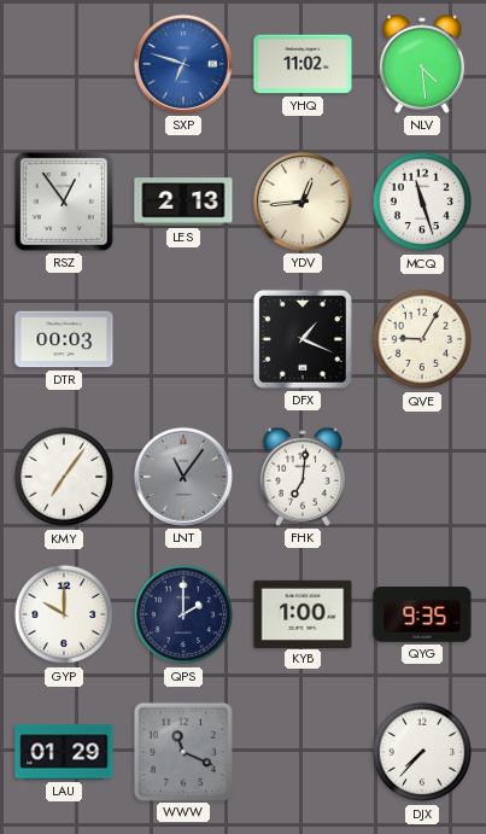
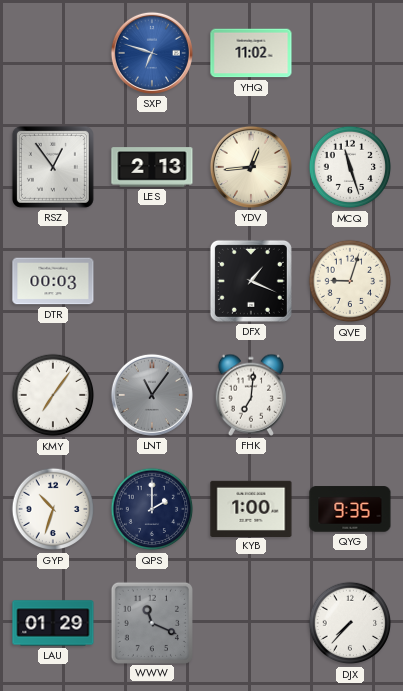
NLV: 4:29 -> none (421, 64)
QVE: 9:05 -> 9:03 (350, 281)
GYP: 10:00 -> 10:33 (53, 509)
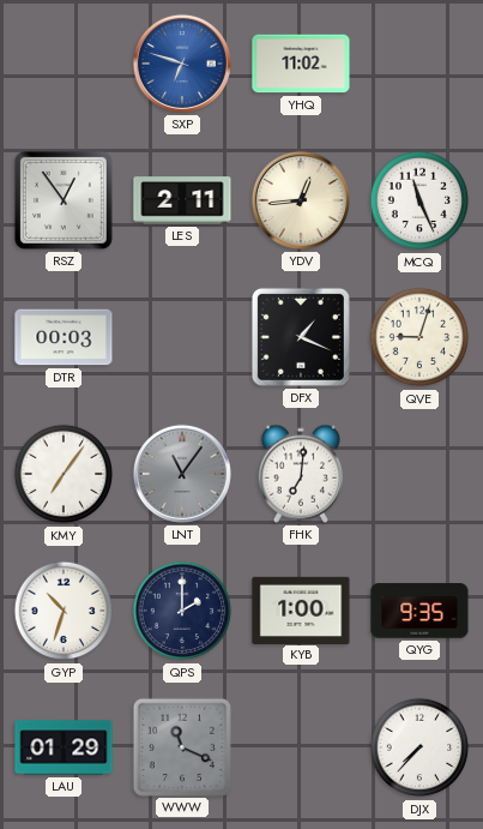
LES: 2:13 -> 2:11 (182, 200)
MCQ: 11:27 -> 11:26 (419, 200)
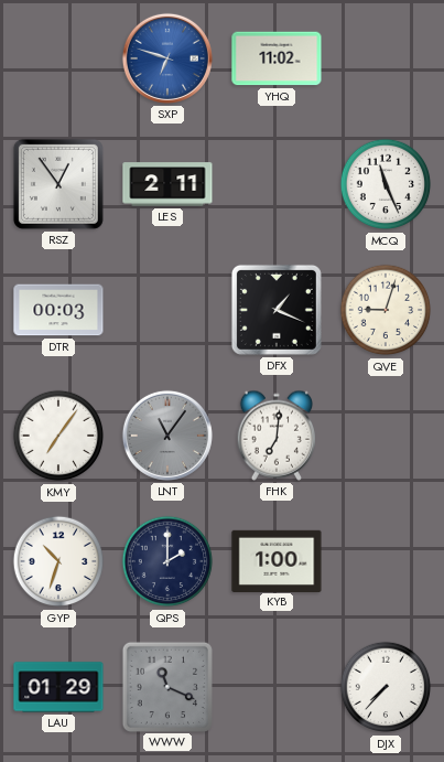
YDV: 12:44 -> none (301, 200)
QYG: 9:35 -> none (419, 611)
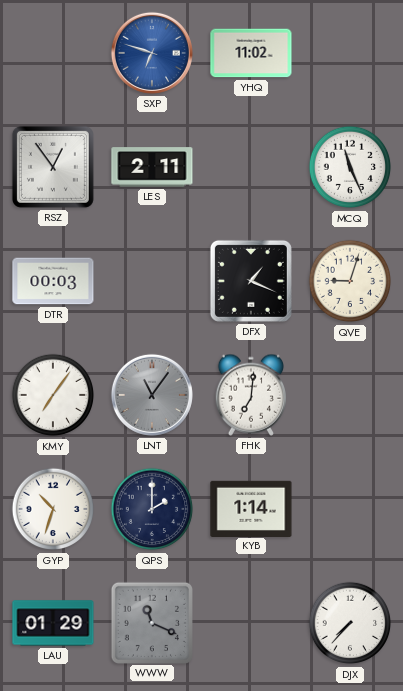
KYB: 1:00 -> 1:14 (251, 508)
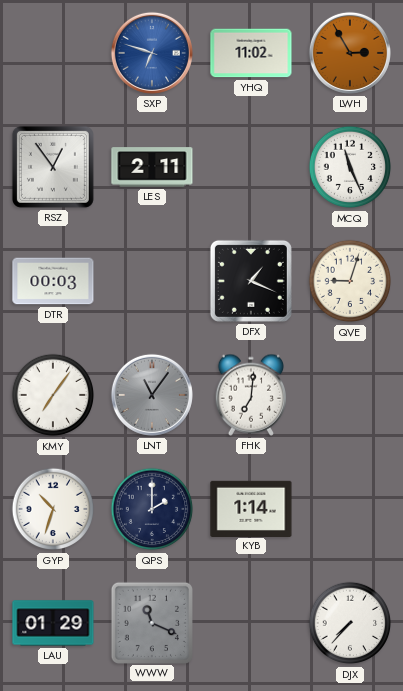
LWH: none -> 2:55 (350, 53)
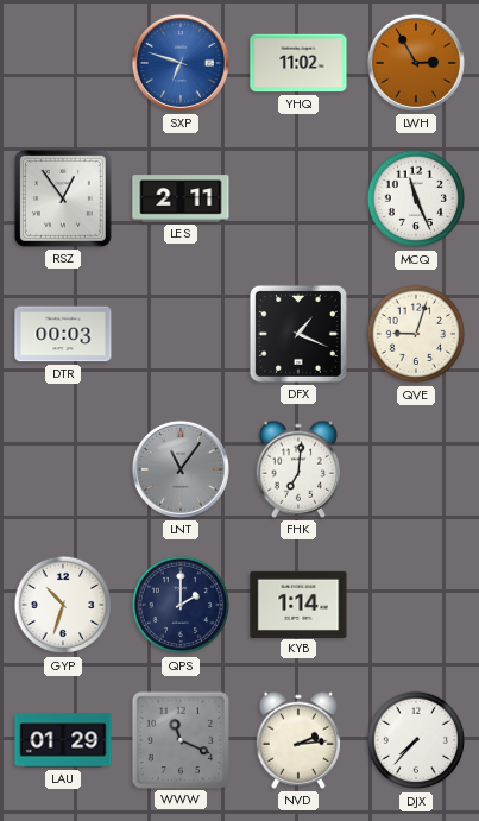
KMY: 7:06 -> none (53, 395)
NVD: none -> 2:14 (297, 740)
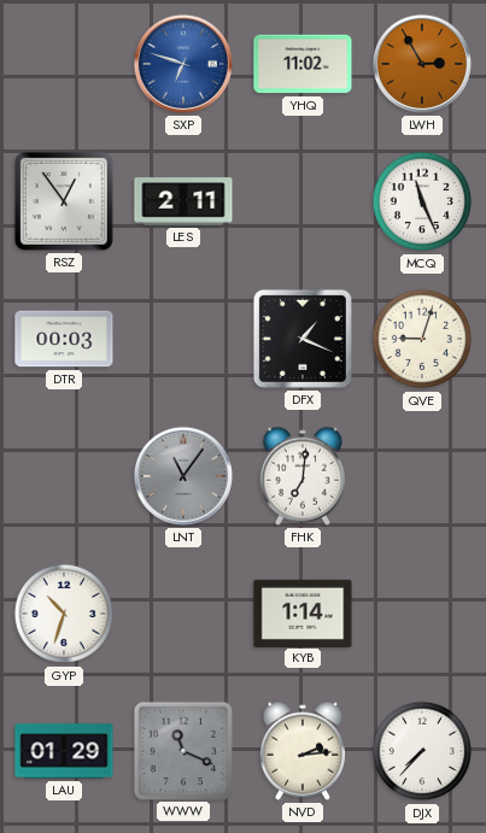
QPS: 2:00 -> none (181, 605)
